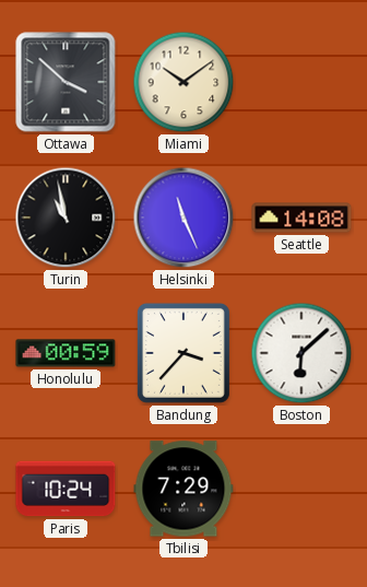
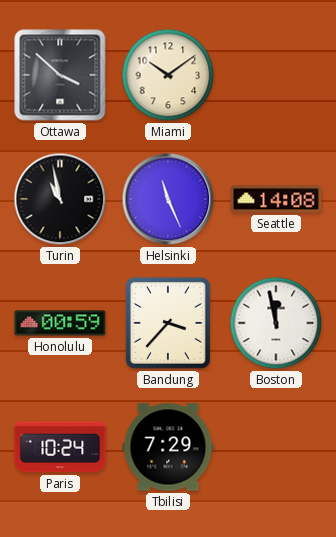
Boston: 6:08 -> 11:58 (276, 323)
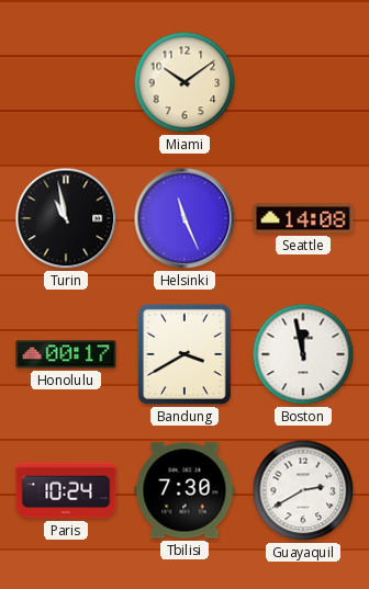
Ottawa: 3:52 -> none (60, 75)
Honolulu: 00:59 -> 00:17 (66, 354)
Bandung: 3:37 -> 3:40 (185, 354)
Tbilisi: 7:29 -> 7:30 (185, 490)
Guayaquil: none -> 2:40 (303, 490)
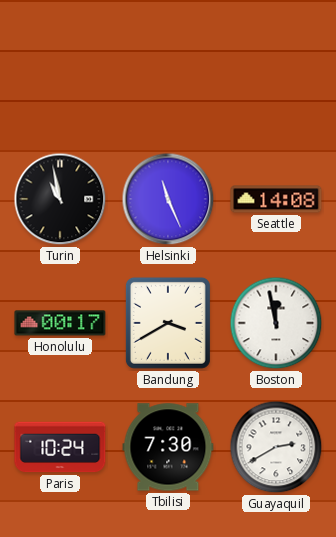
Miami: 10:09 -> none (185, 82)
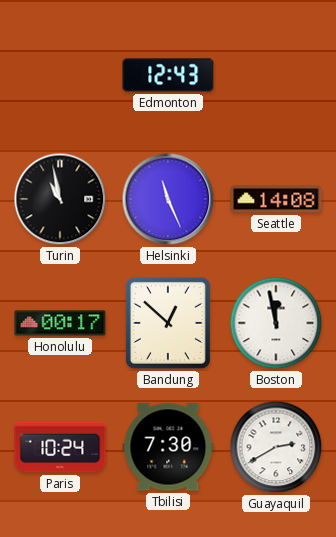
Edmonton: none -> 12:43 (168, 75)
Bandung: 3:40 -> 12:52 (168, 323)
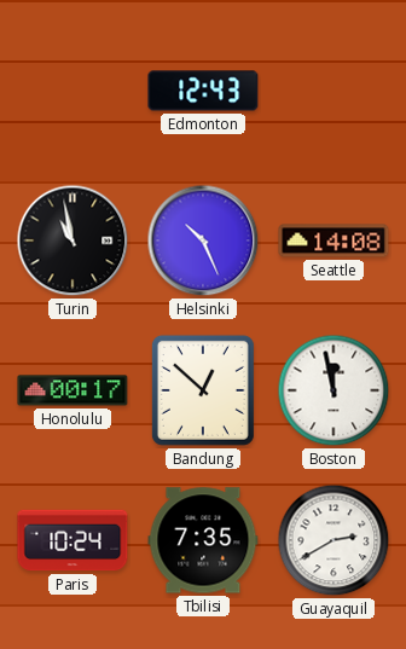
Helsinki: 11:26 -> 10:26 (203, 241)
Tbilisi: 7:30 -> 7:35 (203, 540)
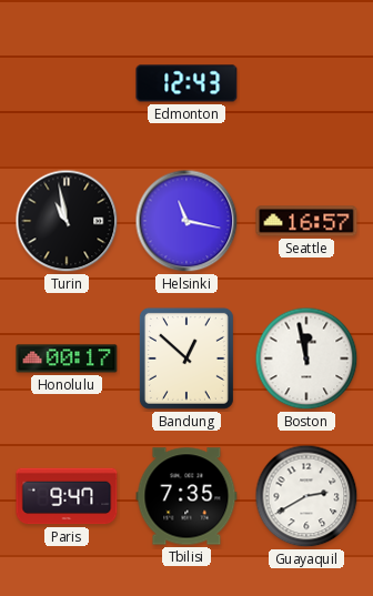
Helsinki: 10:26 -> 11:17 (186, 221)
Seattle: 14:08 -> 16:57 (306, 221)
Paris: 10:24 -> 9:47 (67, 496)
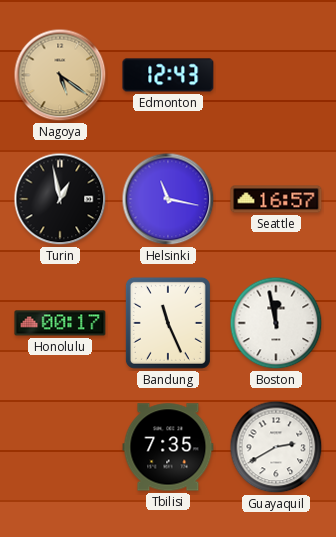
Nagoya: none -> 5:21 (60, 75)
Turin: 10:58 -> 12:58 (60, 199)
Bandung: 12:52 -> 11:26 (168, 323)
Paris: 9:47 -> none (67, 496)
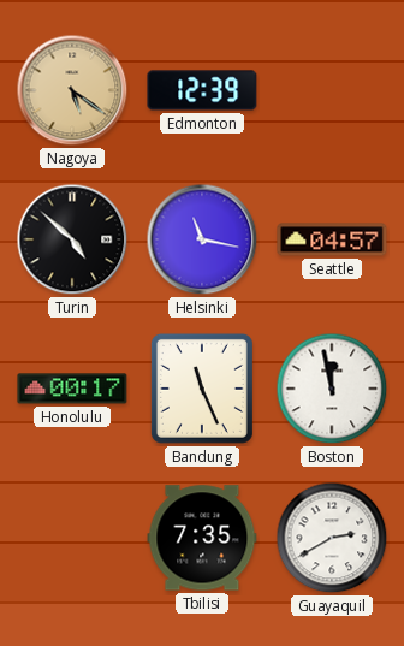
Edmonton: 12:43 -> 12:39 (202, 90)
Turin: 12:58 -> 4:52 (72, 239)
Seattle: 16:57 -> 04:57 (332, 239)
